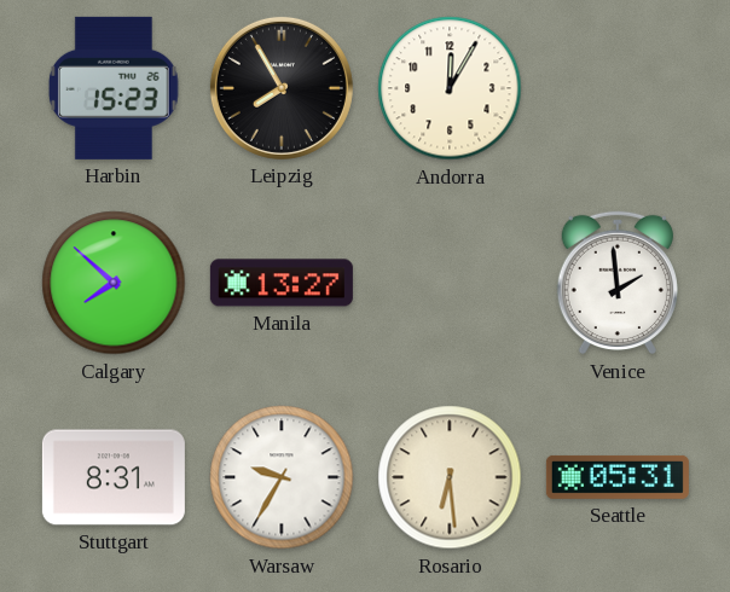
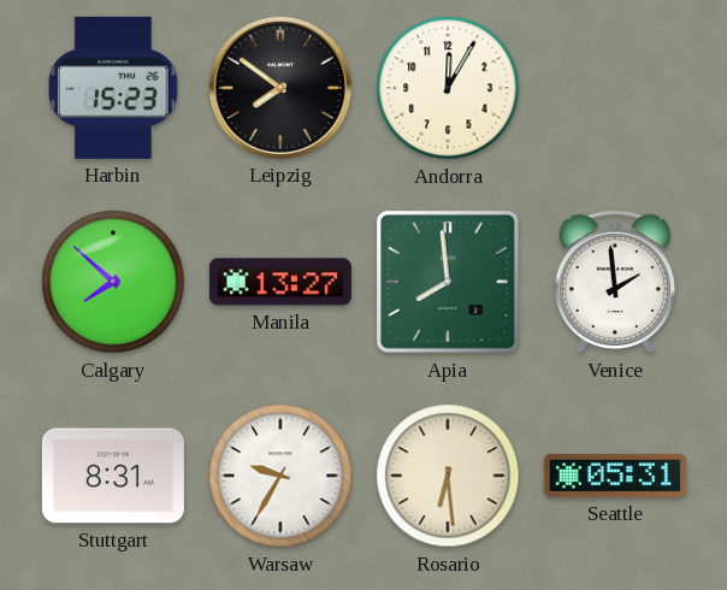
Leipzig: 7:55 -> 7:51 (280, 88)
Apia: none -> 7:59 (449, 283)
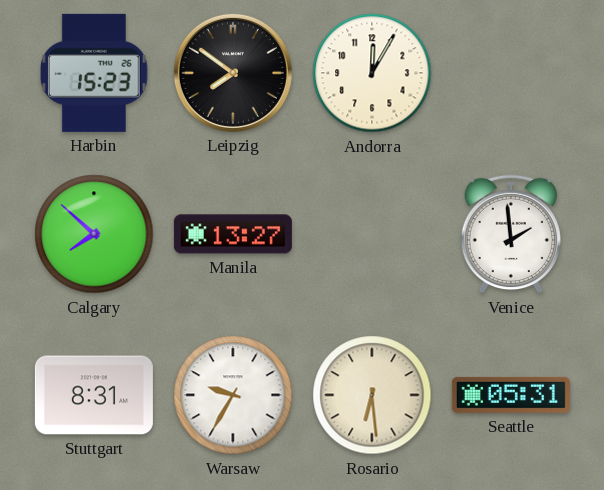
Apia: 7:59 -> none (449, 283)
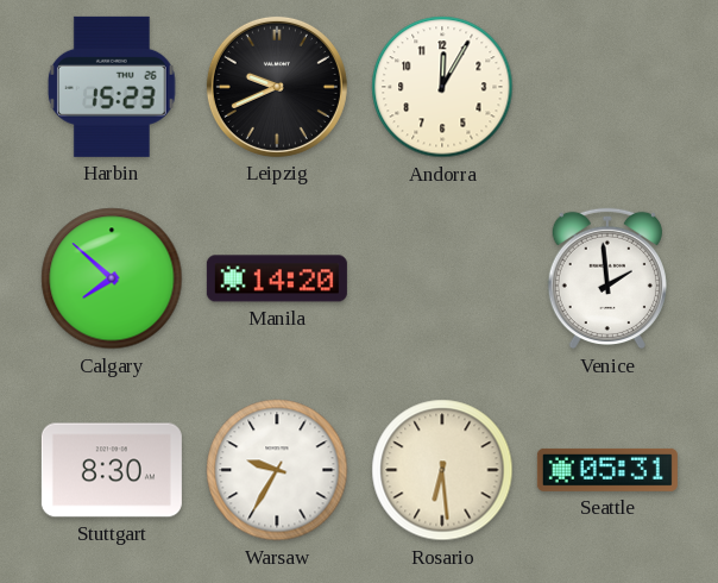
Leipzig: 7:51 -> 9:41 (277, 87)
Manila: 13:27 -> 14:20 (277, 278)
Stuttgart: 8:31 -> 8:30 (112, 470)
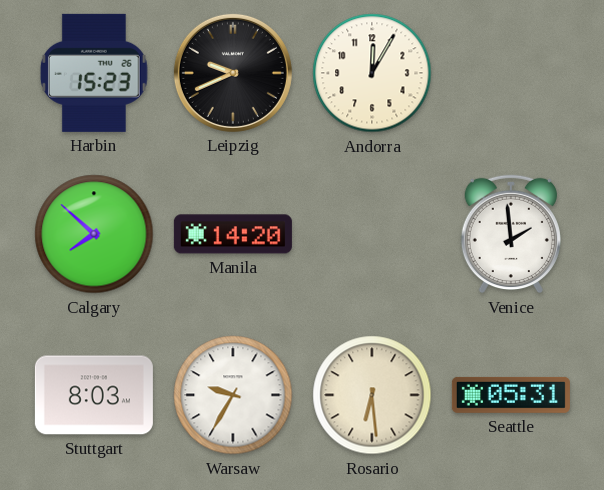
Stuttgart: 8:30 -> 8:03 (94, 395)
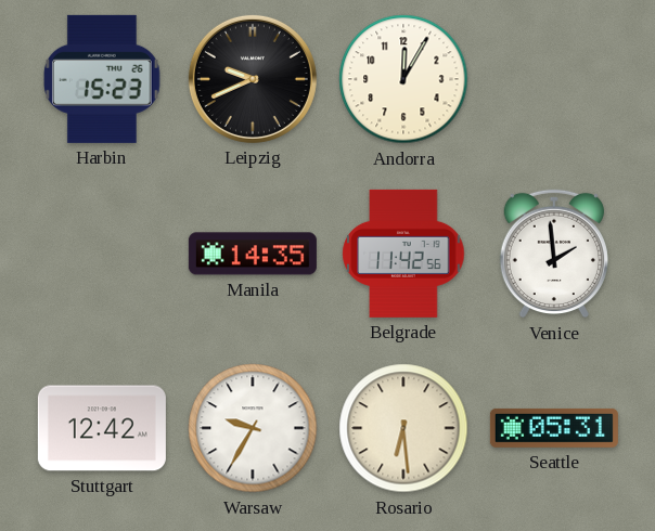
Calgary: 7:52 -> none (94, 234)
Manila: 14:20 -> 14:35 (253, 254)
Belgrade: none -> 11:42 (403, 254)
Stuttgart: 8:03 -> 12:42 (102, 428)
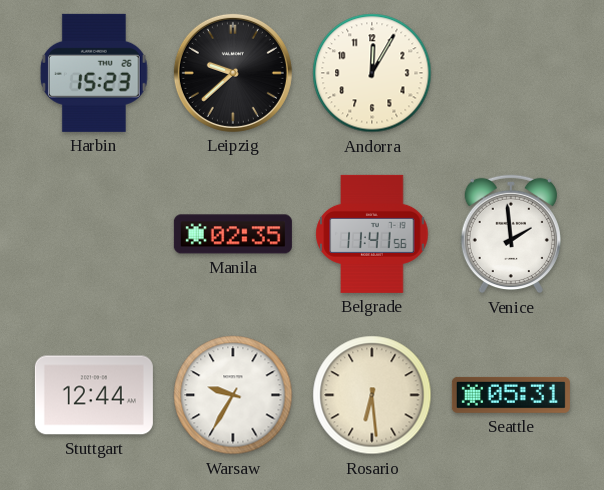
Leipzig: 9:41 -> 9:38 (233, 73)
Manila: 14:35 -> 02:35 (233, 234)
Belgrade: 11:42 -> 11:41 (372, 234)
Stuttgart: 12:42 -> 12:44 (94, 395)
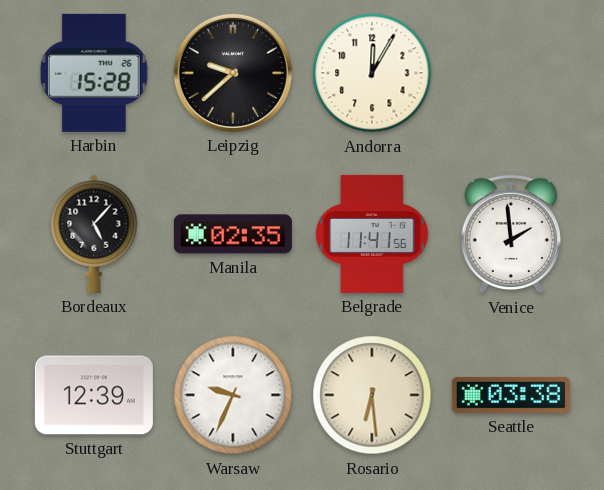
Harbin: 15:23 -> 15:28 (94, 73)
Bordeaux: none -> 5:07 (94, 234)
Stuttgart: 12:44 -> 12:39 (94, 395)
Warsaw: 9:35 -> 9:34 (233, 395)
Seattle: 05:31 -> 03:38 (511, 395)
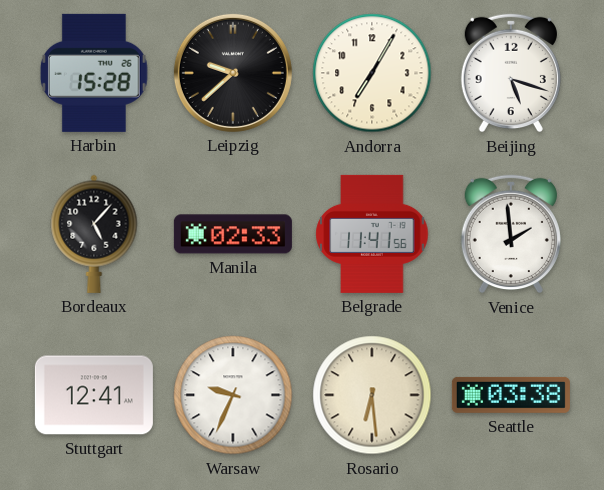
Andorra: 12:05 -> 7:05 (372, 73)
Beijing: none -> 5:18 (511, 73)
Manila: 02:35 -> 02:33 (233, 234)
Stuttgart: 12:39 -> 12:41 (94, 395)
